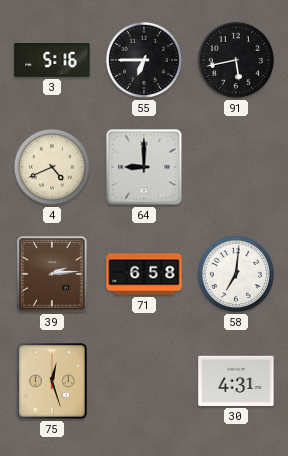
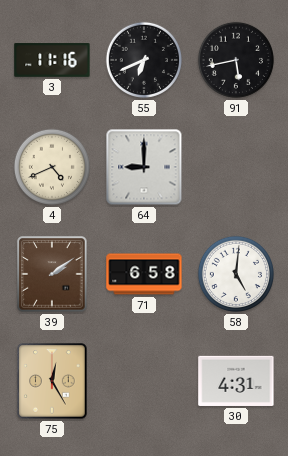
3: 5:16 -> 11:16 (52, 60)
55: 6:45 -> 6:41 (144, 60)
39: 2:14 -> 2:09 (52, 274)
58: 7:01 -> 5:01 (236, 274)
75: 12:27 -> 12:25 (52, 381)
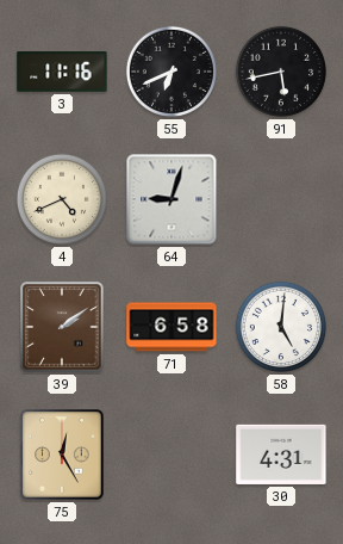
64: 9:00 -> 9:03 (171, 199)
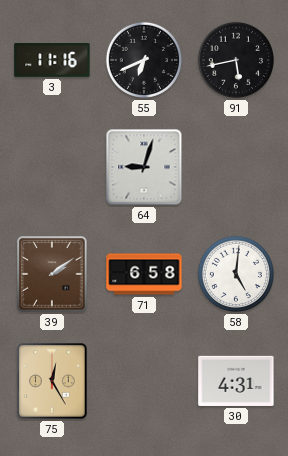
4: 4:41 -> none (62, 199)
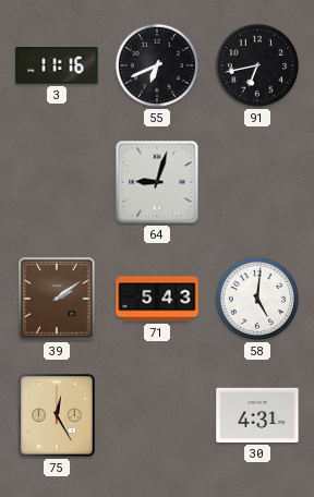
91: 5:43 -> 6:43 (257, 65)
71: 6:58 -> 5:43 (157, 299)
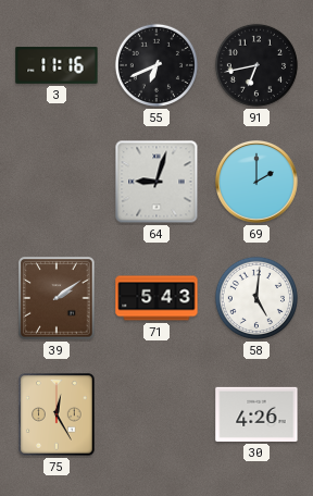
69: none -> 2:00 (258, 183)
30: 4:31 -> 4:26 (256, 414)
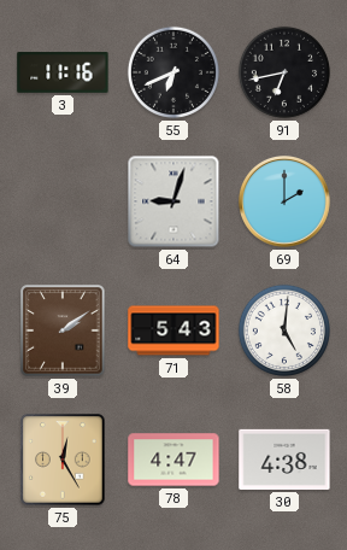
78: none -> 4:47 (173, 460)
30: 4:26 -> 4:38 (284, 460)
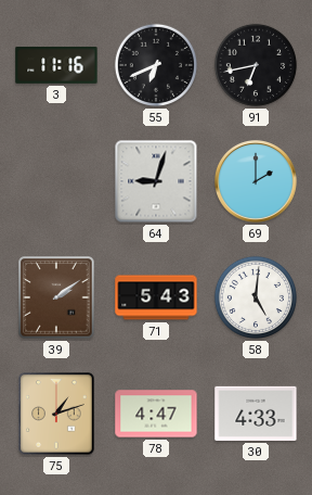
75: 12:25 -> 1:12 (56, 414)
30: 4:38 -> 4:33 (256, 414)
